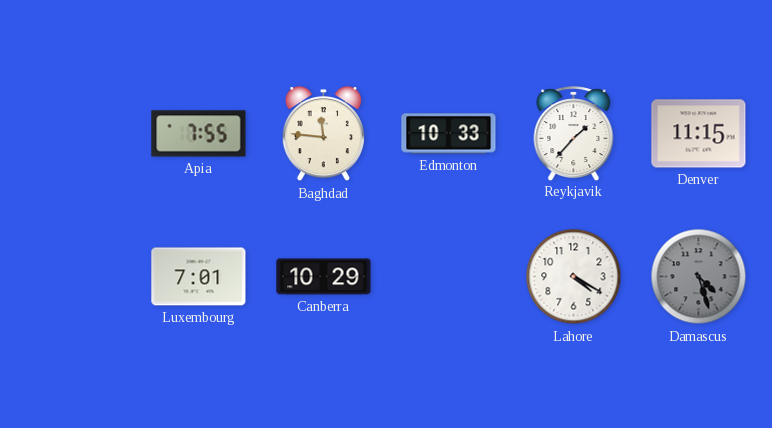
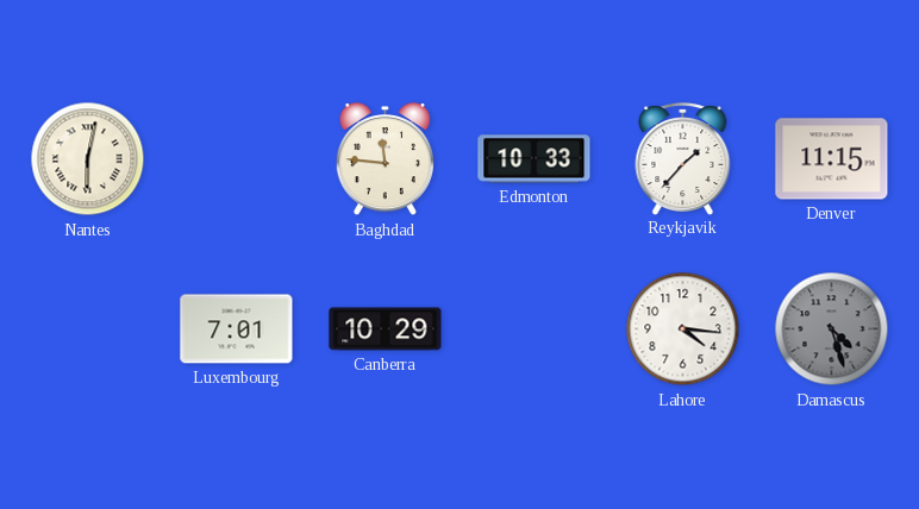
Nantes: none -> 6:02 (88, 159)
Apia: 7:55 -> none (199, 134)
Lahore: 4:20 -> 4:16 (683, 329)
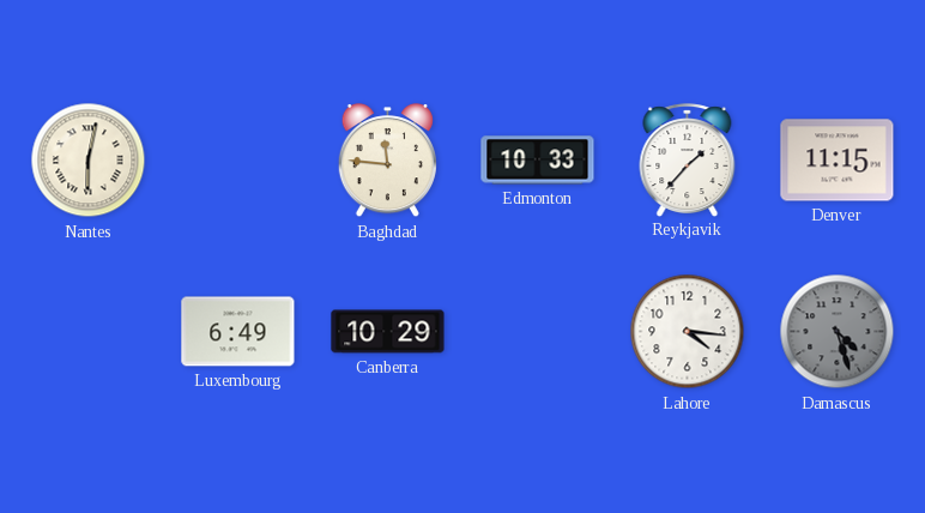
Luxembourg: 7:01 -> 6:49 (238, 332)
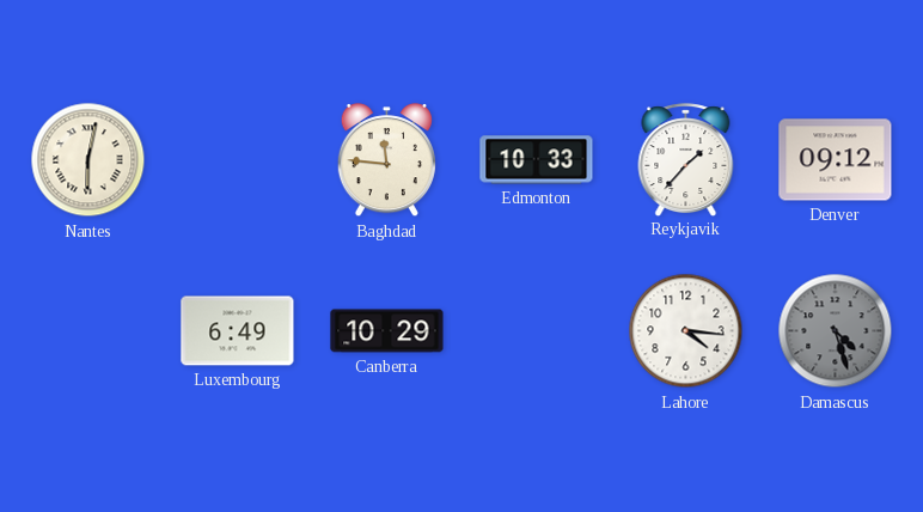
Denver: 11:15 -> 09:12 (836, 160)
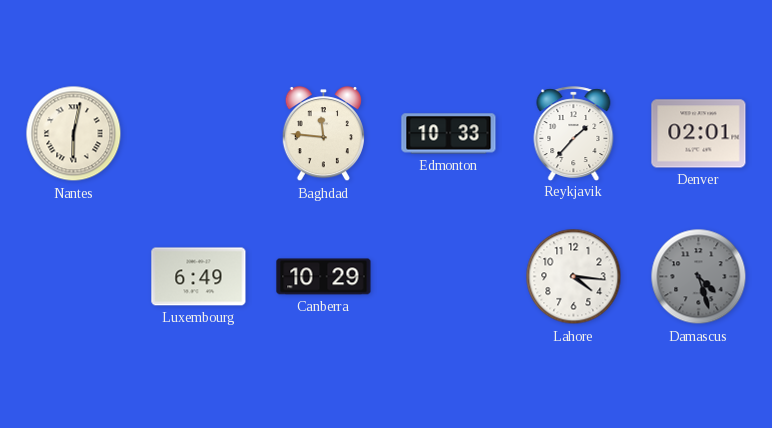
Denver: 09:12 -> 02:01 (699, 134)
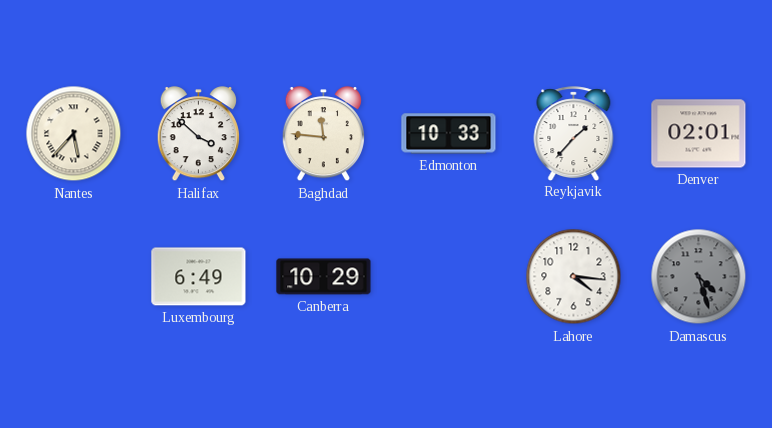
Nantes: 6:02 -> 5:37 (74, 134)
Halifax: none -> 3:52 (198, 134)
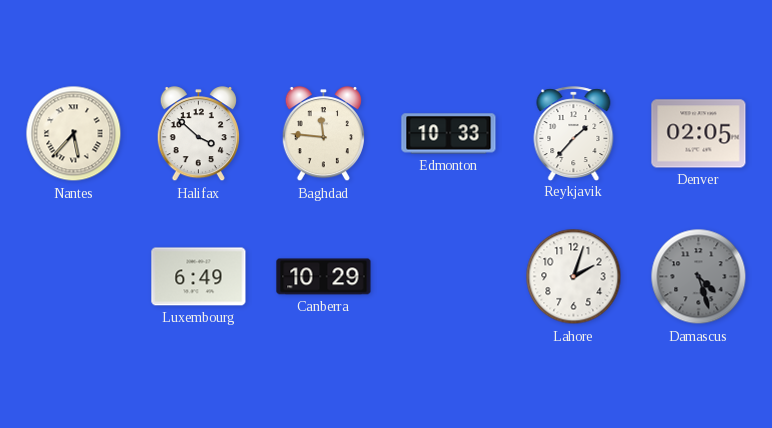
Denver: 02:01 -> 02:05 (699, 134)
Lahore: 4:16 -> 2:03 (574, 277)
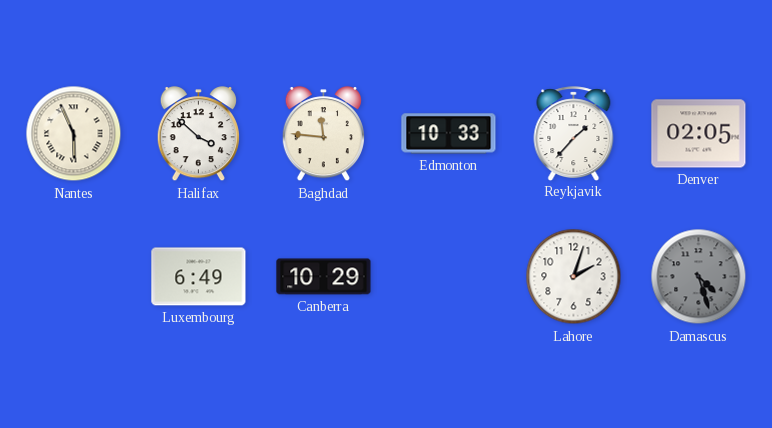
Nantes: 5:37 -> 5:56 (74, 134)
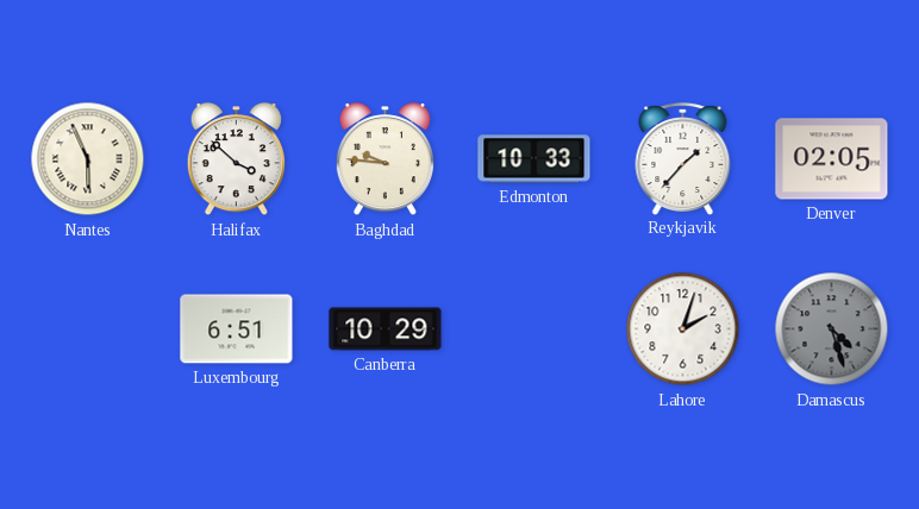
Baghdad: 11:46 -> 9:46 (385, 159)
Luxembourg: 6:49 -> 6:51 (237, 329)
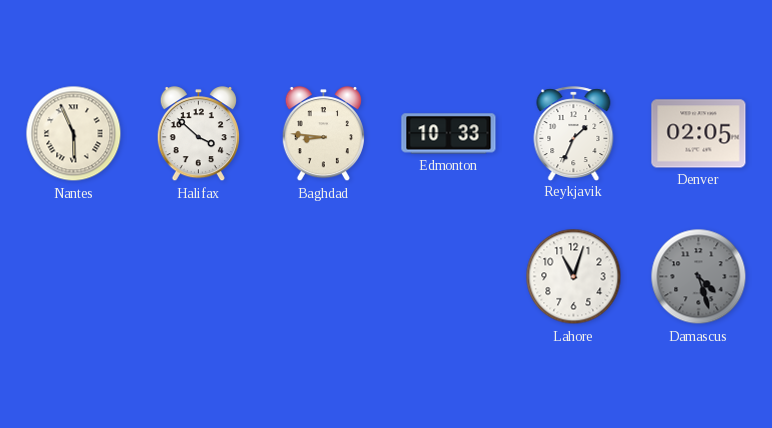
Baghdad: 9:46 -> 8:46 (323, 134)
Reykjavik: 1:37 -> 1:34 (574, 133)
Luxembourg: 6:51 -> none (237, 329)
Canberra: 10:29 -> none (386, 329)
Lahore: 2:03 -> 11:03 (574, 277)
